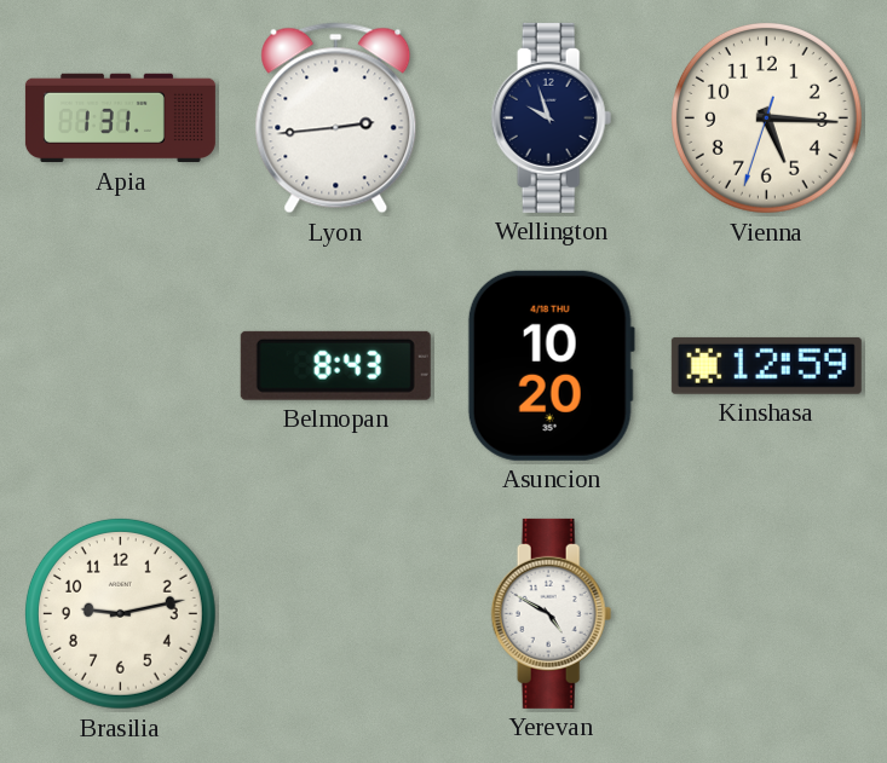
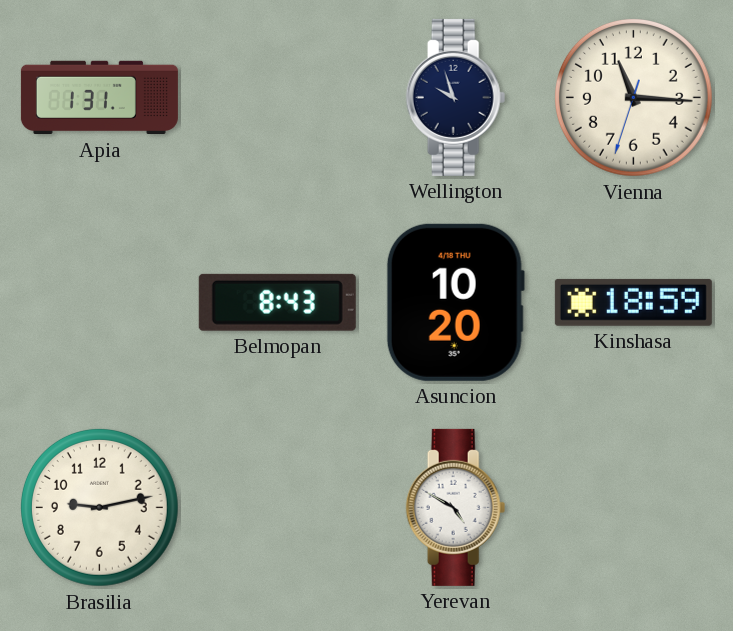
Lyon: 2:44 -> none (336, 119)
Vienna: 5:15 -> 11:15 (633, 97)
Kinshasa: 12:59 -> 18:59 (633, 302)
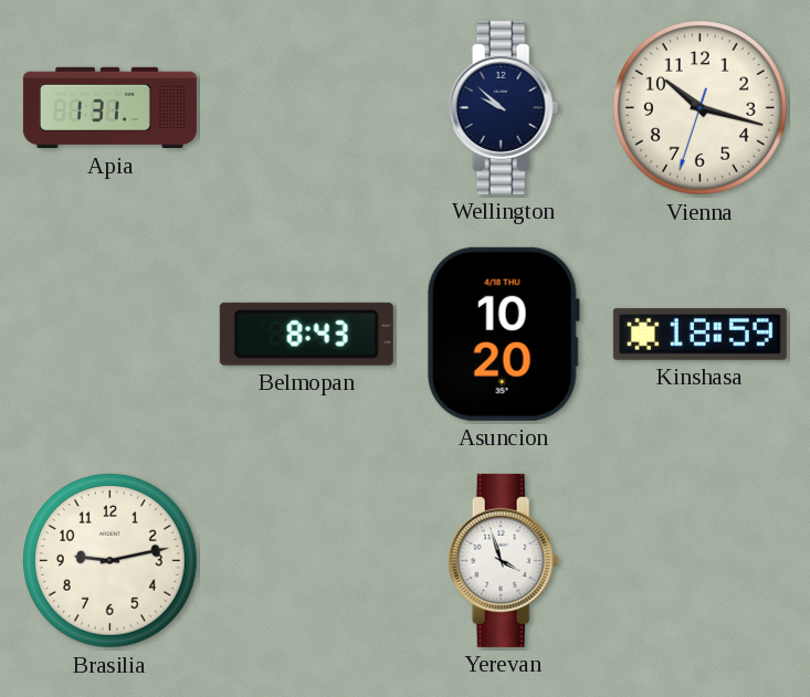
Wellington: 9:57 -> 9:52 (504, 107)
Vienna: 11:15 -> 10:17 (699, 107)
Yerevan: 4:50 -> 3:57 (504, 560)
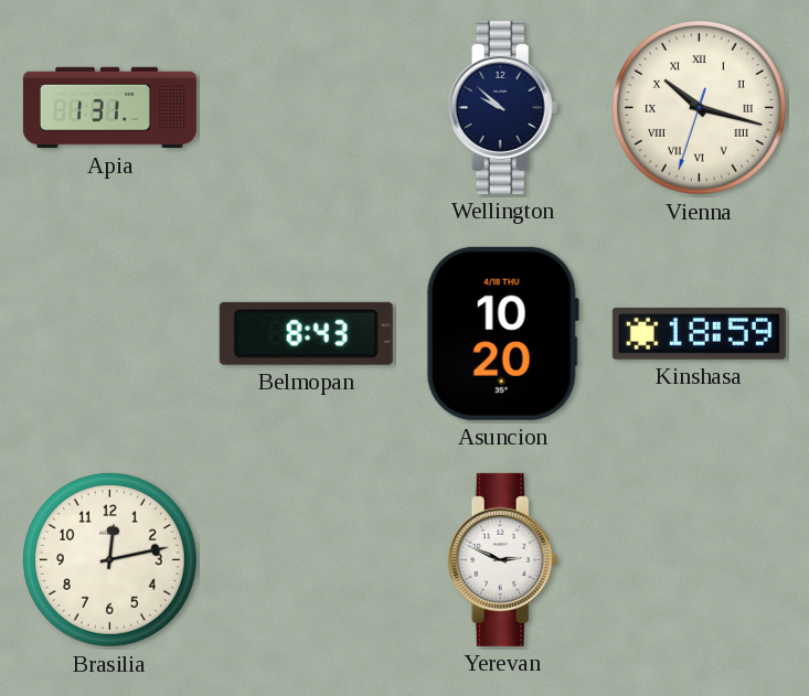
Vienna numerals: Arabic -> Roman (699, 107)
Brasilia: 9:13 -> 12:13 (109, 559)
Yerevan: 3:57 -> 2:49 (503, 559)
